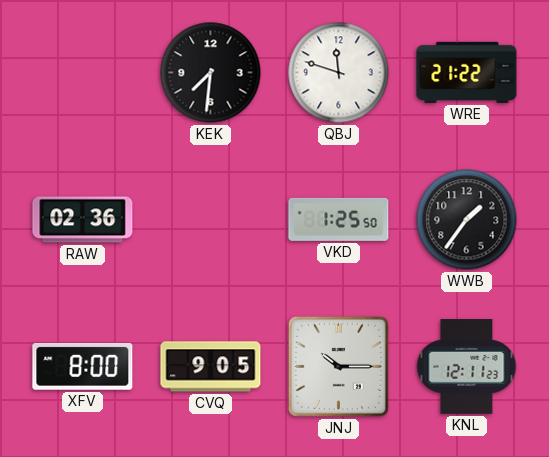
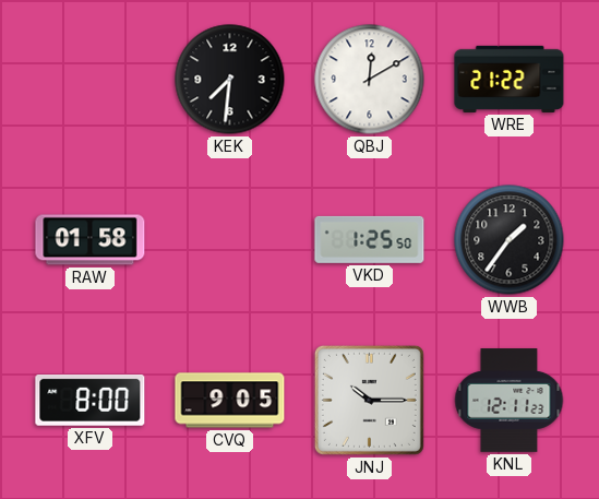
QBJ: 11:48 -> 12:10 (370, 80)
RAW: 02:36 -> 01:58 (91, 240)
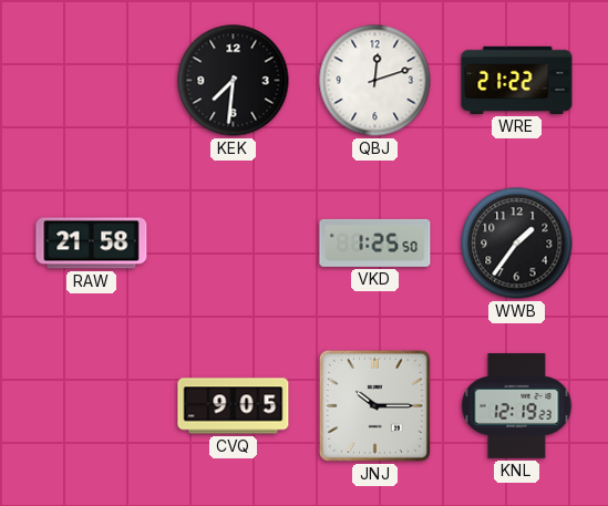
QBJ: 12:10 -> 12:12 (375, 81)
RAW: 01:58 -> 21:58 (92, 244)
XFV: 8:00 -> none (91, 400)
KNL: 12:11 -> 12:19 (517, 406)
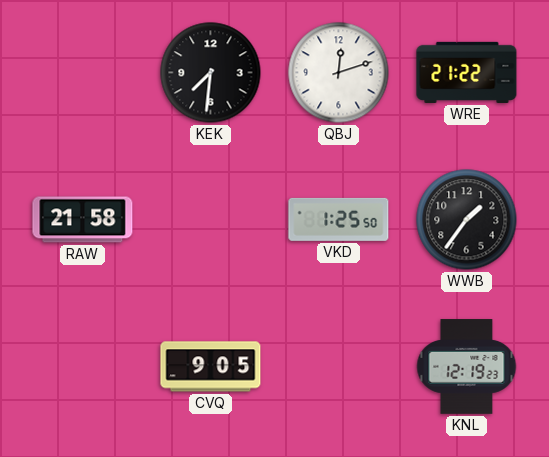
JNJ: 10:15 -> none (374, 405)
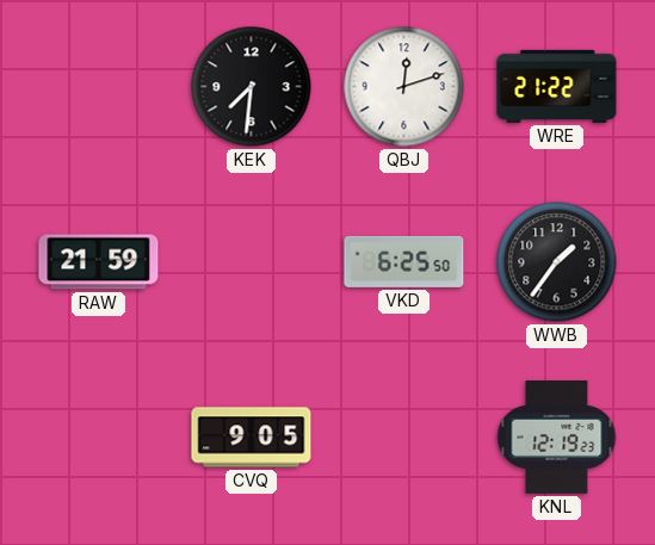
RAW: 21:58 -> 21:59 (99, 262)
VKD: 1:25 -> 6:25 (404, 261)
